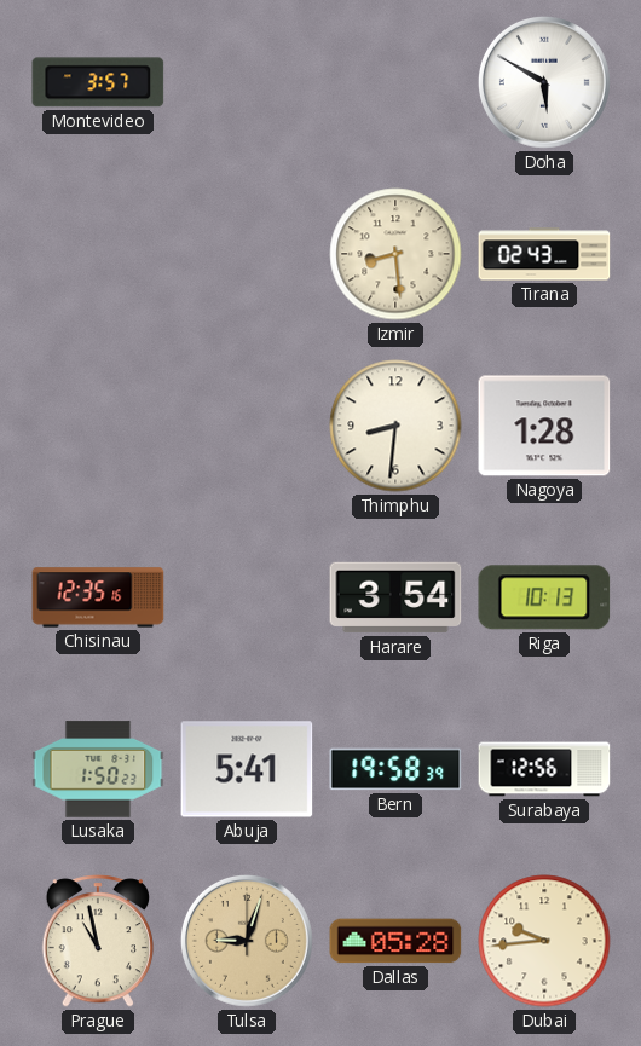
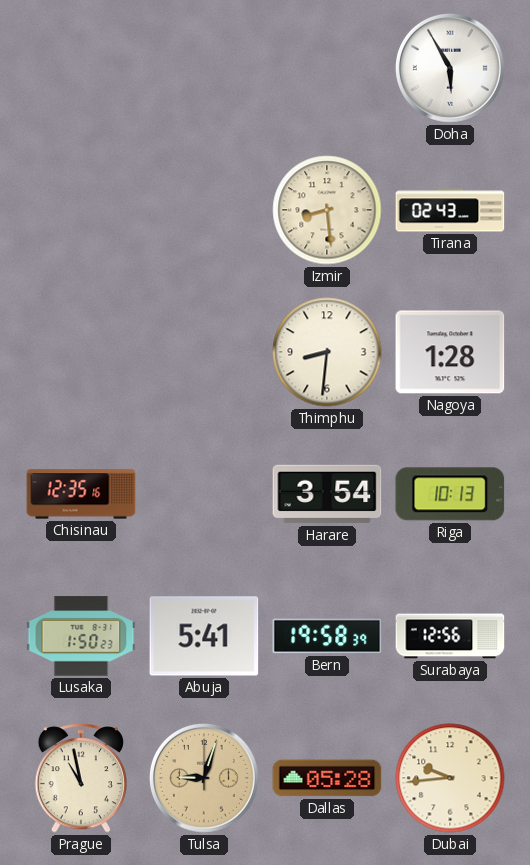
Montevideo: 3:57 -> none (98, 82)
Doha: 5:50 -> 5:55 (450, 68)
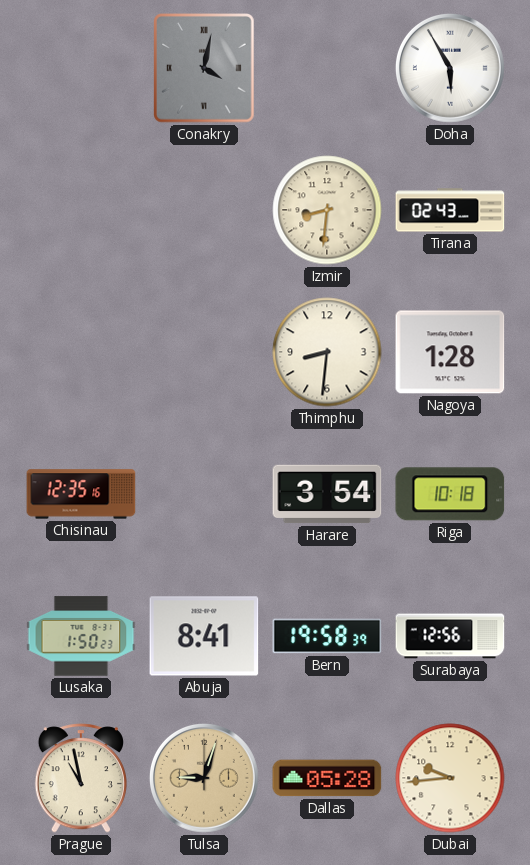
Conakry: none -> 4:02 (205, 68)
Izmir: 8:29 -> 8:31 (327, 210)
Riga: 10:13 -> 10:18 (450, 494)
Abuja: 5:41 -> 8:41 (204, 636)
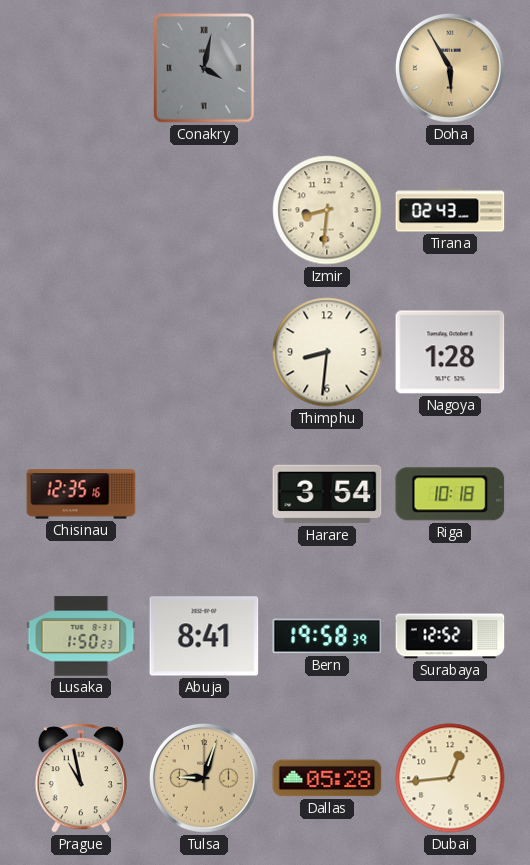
Doha dial: white -> champagne (450, 68)
Surabaya: 12:56 -> 12:52 (450, 636)
Dubai: 9:44 -> 12:44 (450, 778)
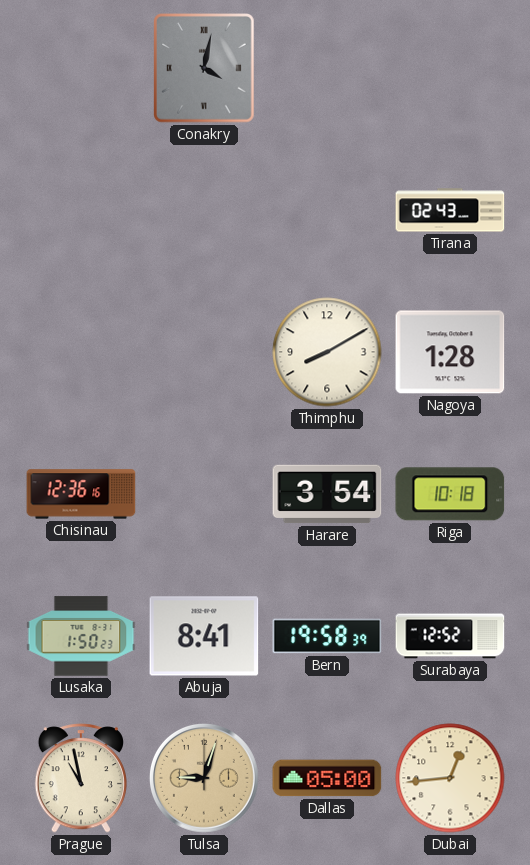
Doha: 5:55 -> none (450, 68)
Izmir: 8:31 -> none (327, 210)
Thimphu: 8:31 -> 8:10 (327, 352)
Chisinau: 12:35 -> 12:36 (81, 494)
Dallas: 05:28 -> 05:00 (327, 778)
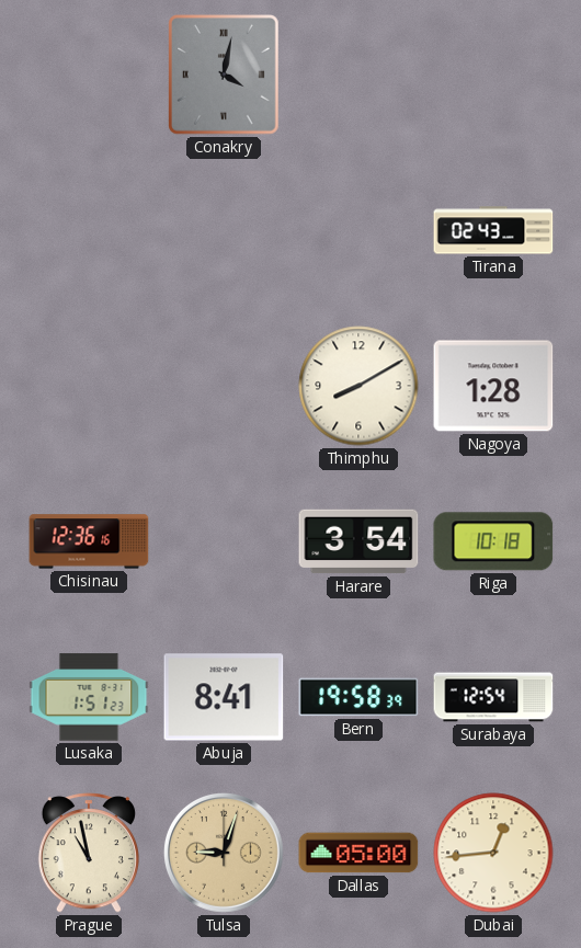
Lusaka: 1:50 -> 1:51 (89, 697)
Surabaya: 12:52 -> 12:54 (493, 697)
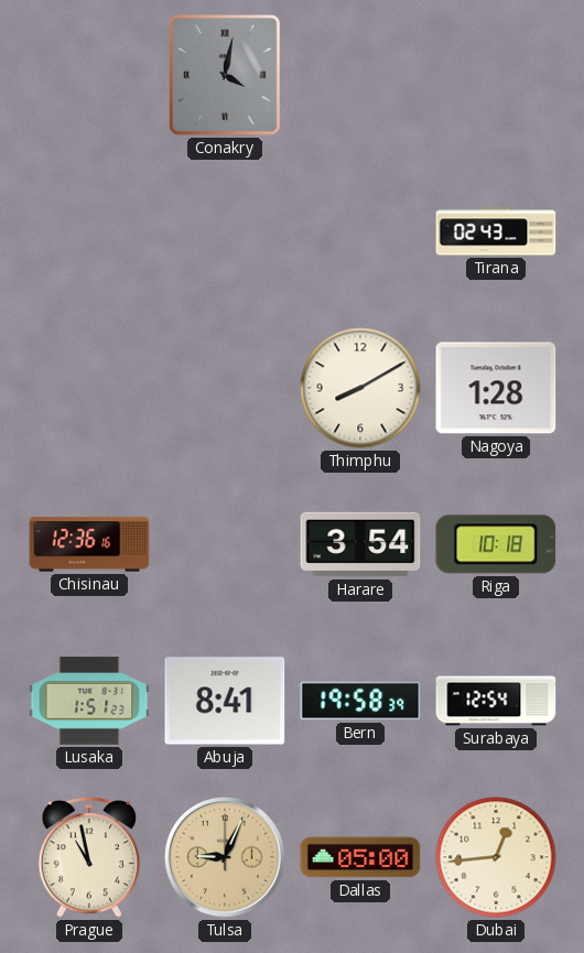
Tulsa: 9:03 -> 9:04 (225, 857)
